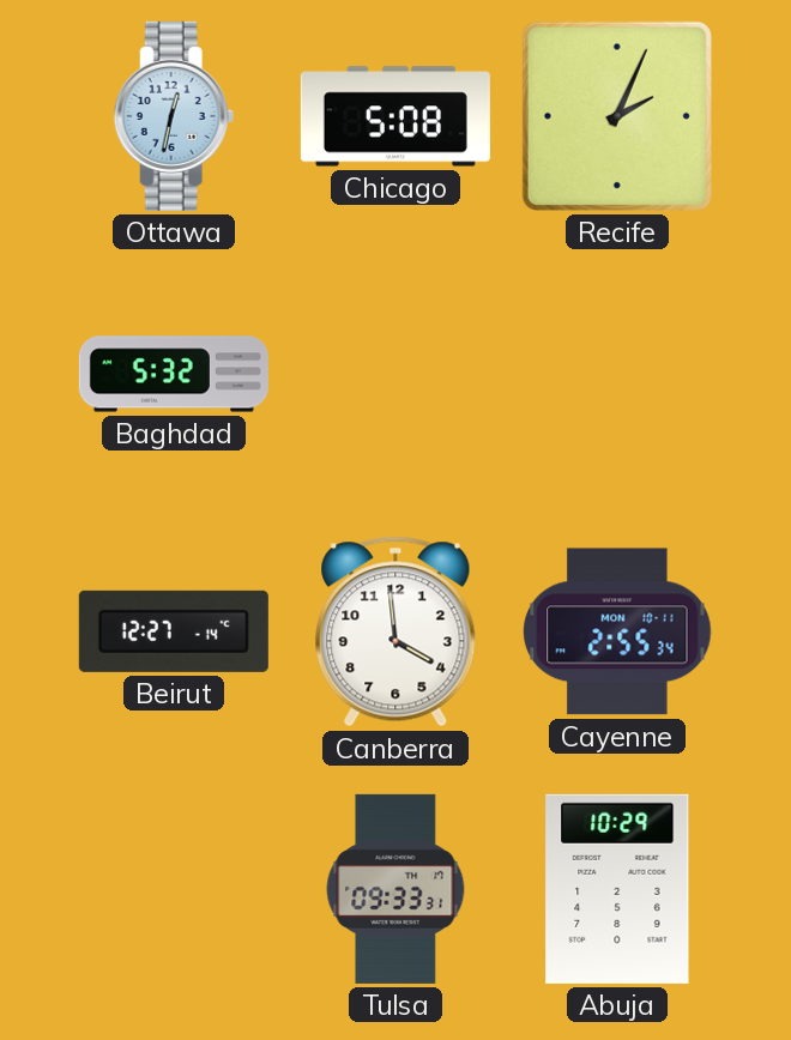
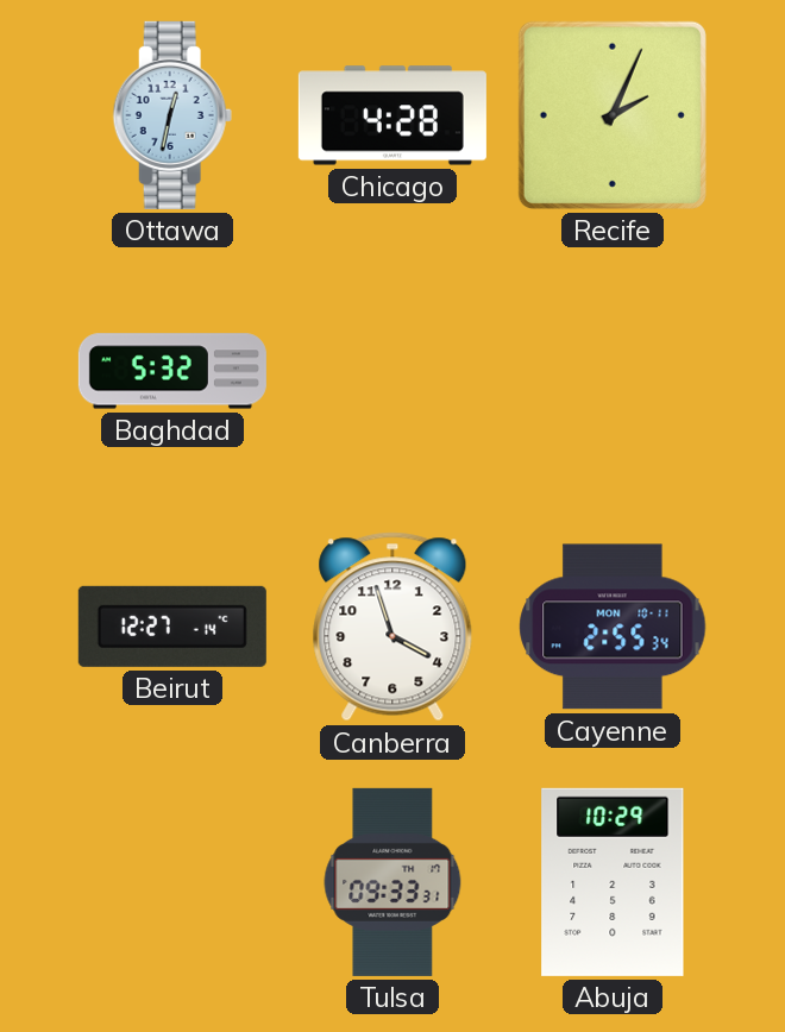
Chicago: 5:08 -> 4:28 (392, 115)
Canberra: 3:59 -> 3:57 (392, 627)
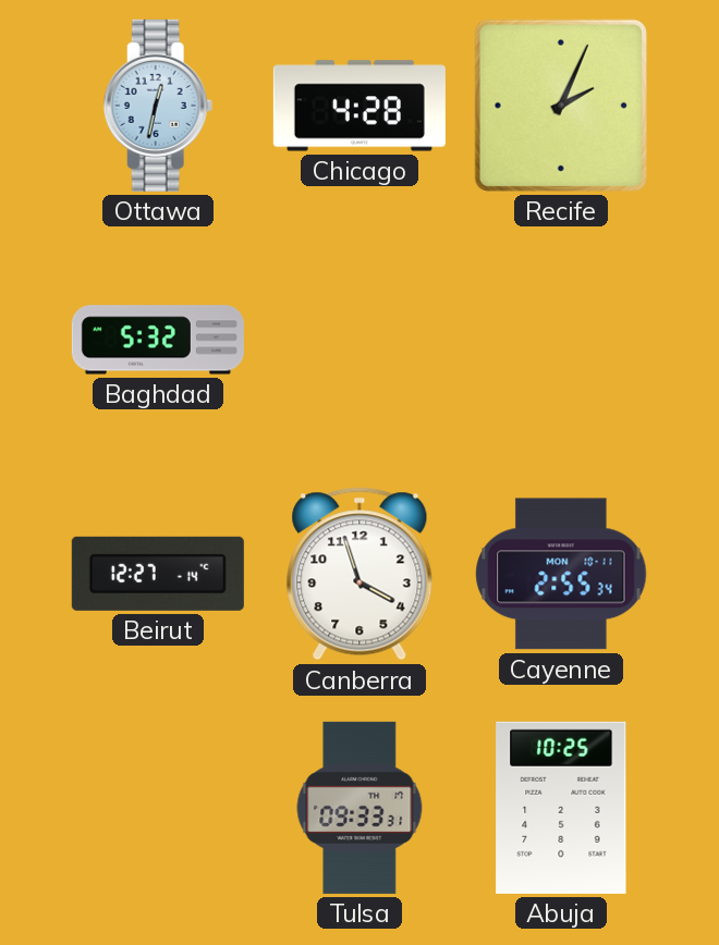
Abuja: 10:29 -> 10:25 (561, 808)
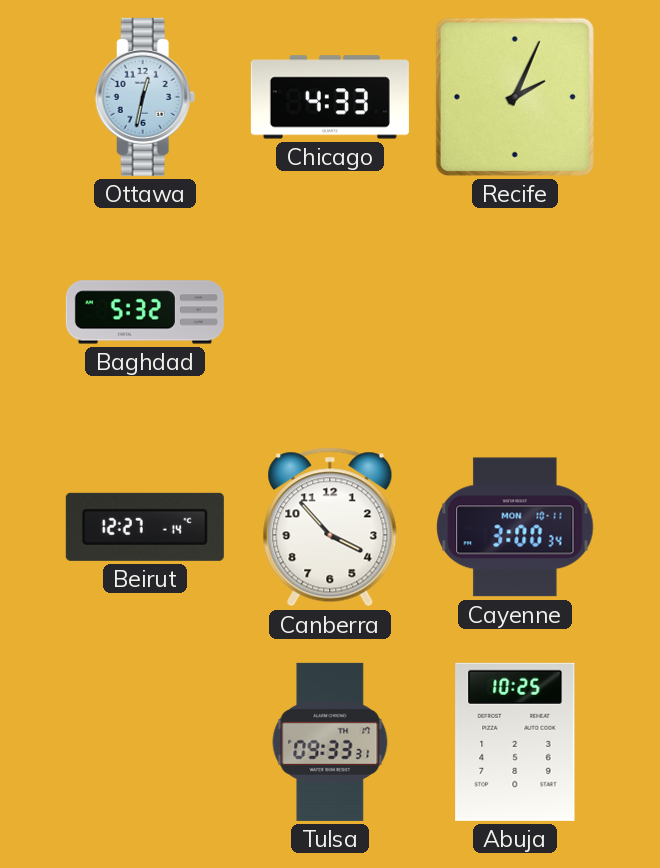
Chicago: 4:28 -> 4:33 (330, 97)
Canberra: 3:57 -> 3:53 (330, 527)
Cayenne: 2:55 -> 3:00 (515, 527)
